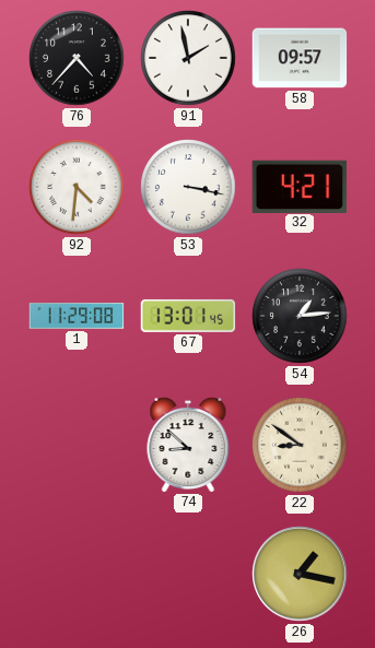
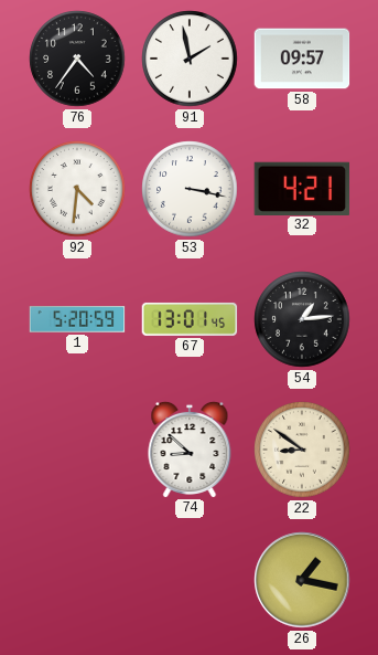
76: 4:37 -> 4:36 (77, 59)
1: 11:29 -> 5:20 (77, 319)
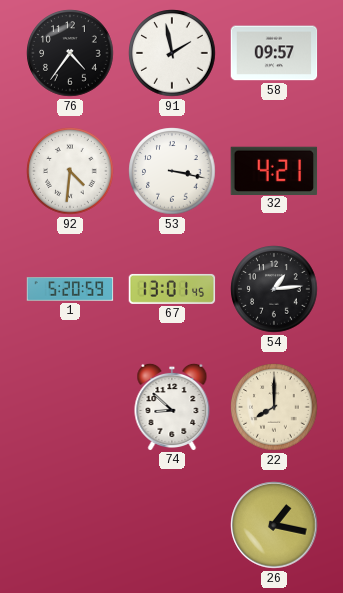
22: 8:51 -> 8:00 (274, 407)
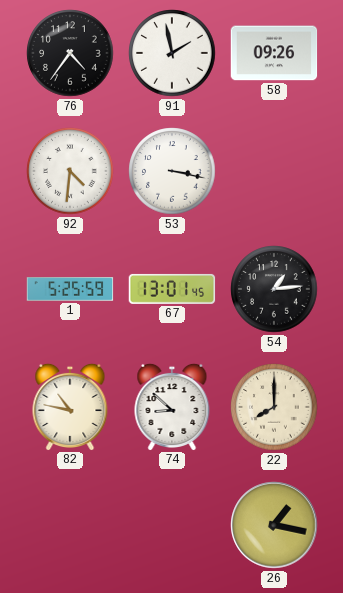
58: 09:57 -> 09:26 (274, 53)
32: 4:21 -> none (274, 170)
1: 5:20 -> 5:25 (70, 289)
82: none -> 10:47 (70, 406)
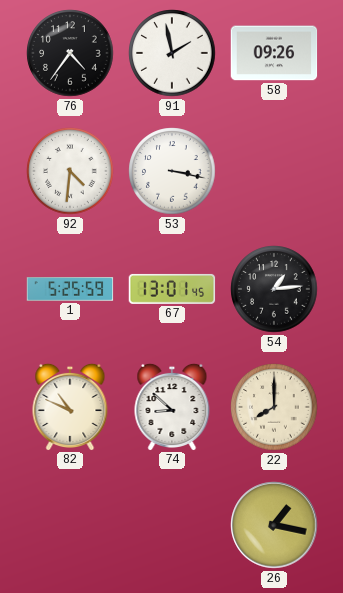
82: 10:47 -> 10:49 (70, 406)
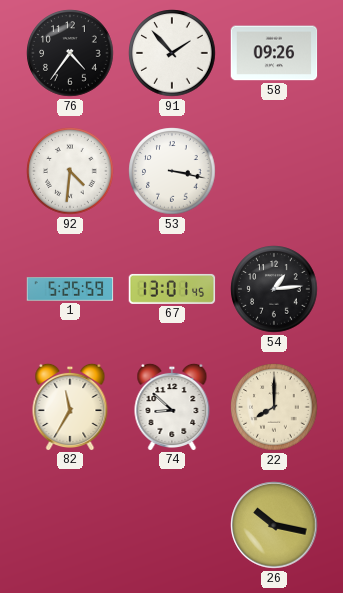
91: 1:58 -> 1:53 (172, 53)
82: 10:49 -> 11:35 (70, 406)
26: 1:17 -> 10:17 (274, 525)
